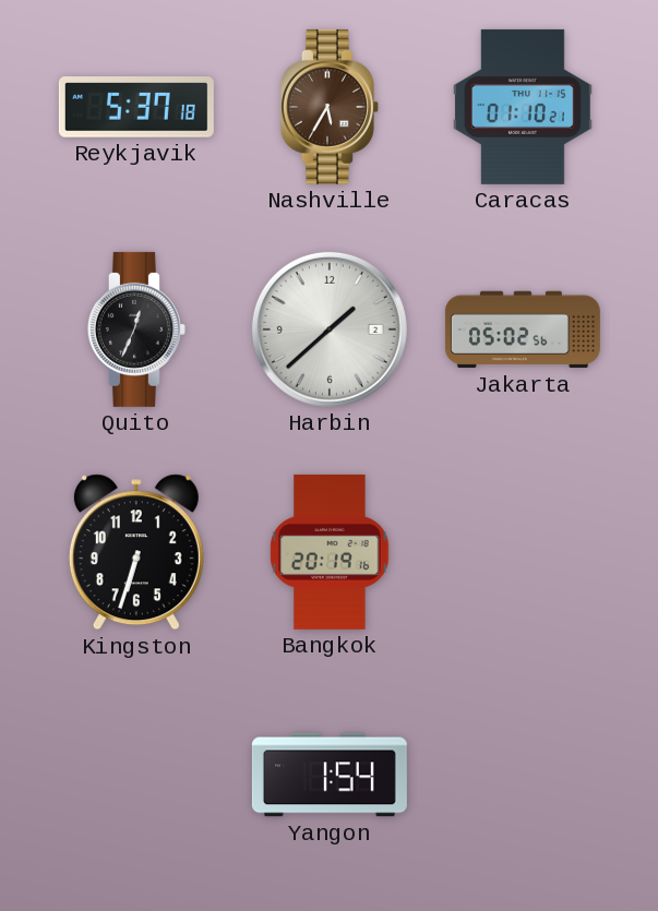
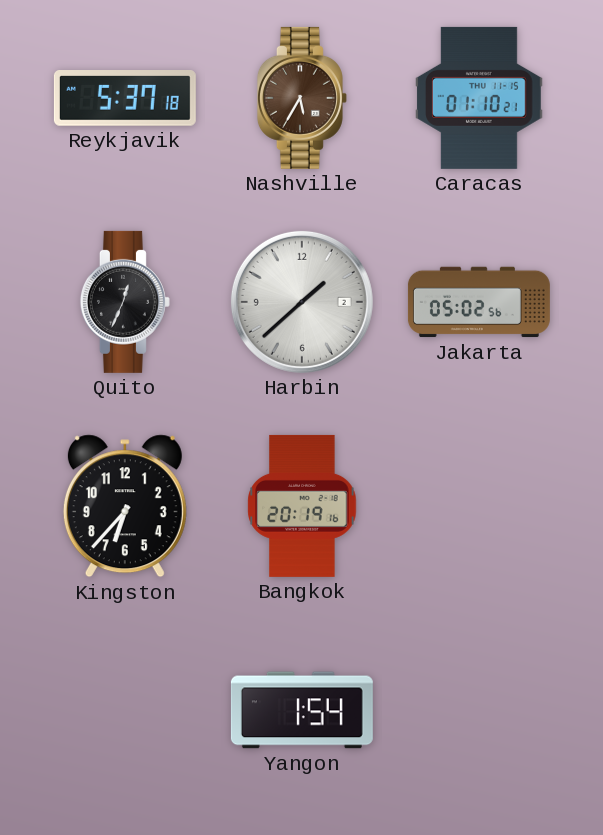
Kingston: 6:33 -> 6:37 (125, 506)
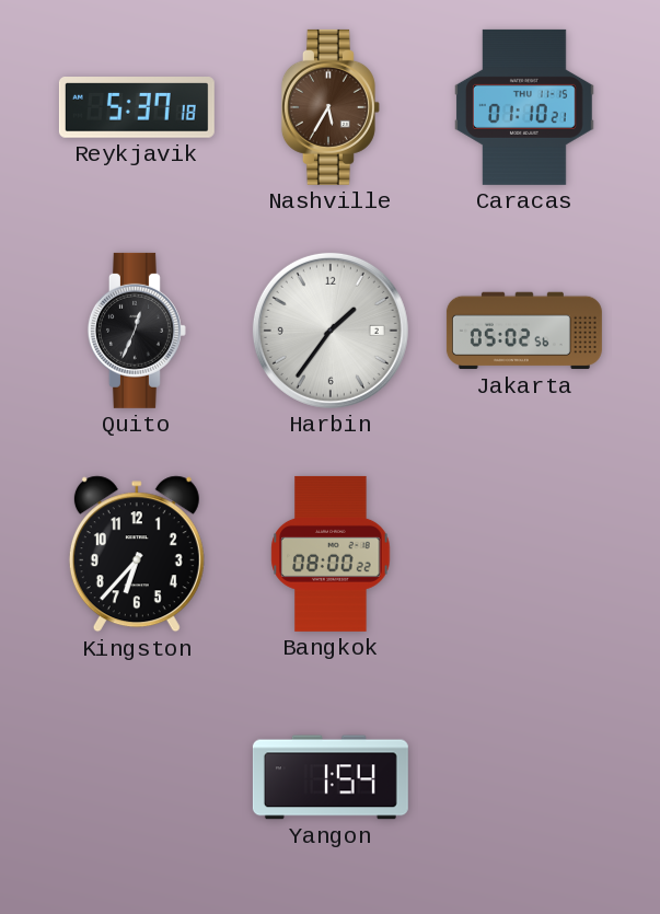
Harbin: 1:38 -> 1:36 (331, 331)
Bangkok: 20:19 -> 08:00 (331, 554)
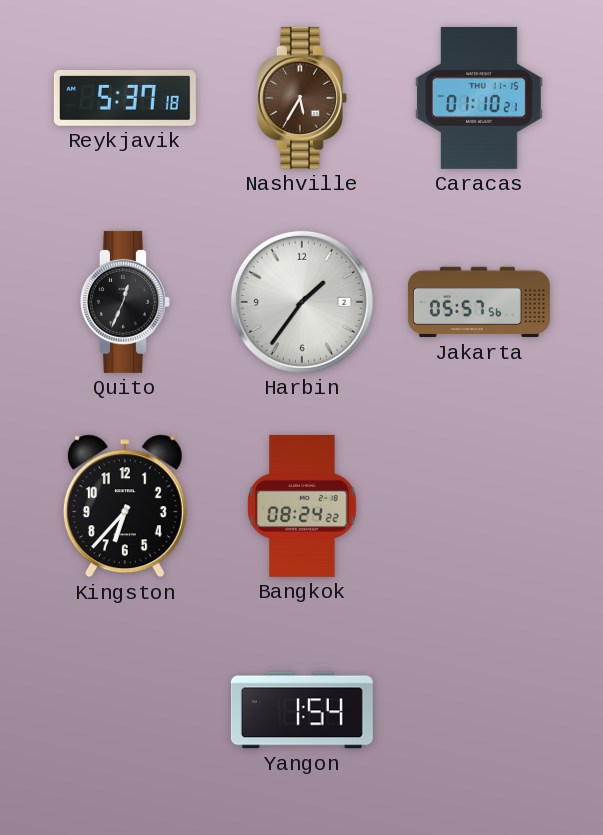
Jakarta: 05:02 -> 05:57 (479, 302)
Bangkok: 08:00 -> 08:24 (302, 506)
